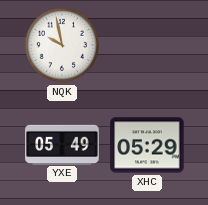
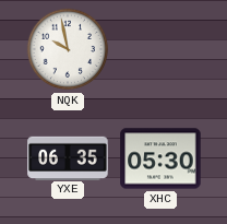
YXE: 05:49 -> 06:35 (68, 157)
XHC: 05:29 -> 05:30 (160, 158)
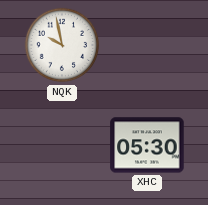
YXE: 06:35 -> none (68, 157)
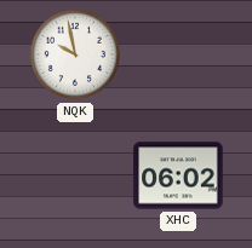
XHC: 05:30 -> 06:02 (178, 175)
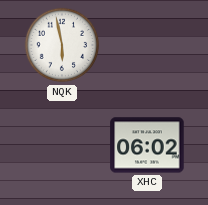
NQK: 9:58 -> 5:58 (62, 45)
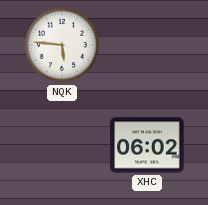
NQK: 5:58 -> 5:46 (62, 45)
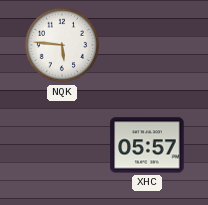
XHC: 06:02 -> 05:57 (147, 145)
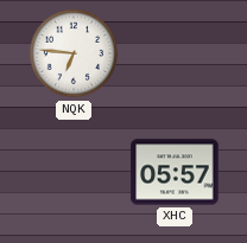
NQK: 5:46 -> 6:46 (74, 53)
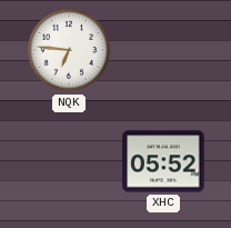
XHC: 05:57 -> 05:52 (163, 161)
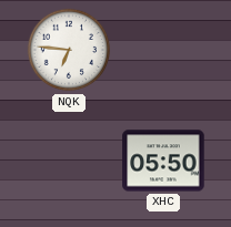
XHC: 05:52 -> 05:50 (163, 161)
